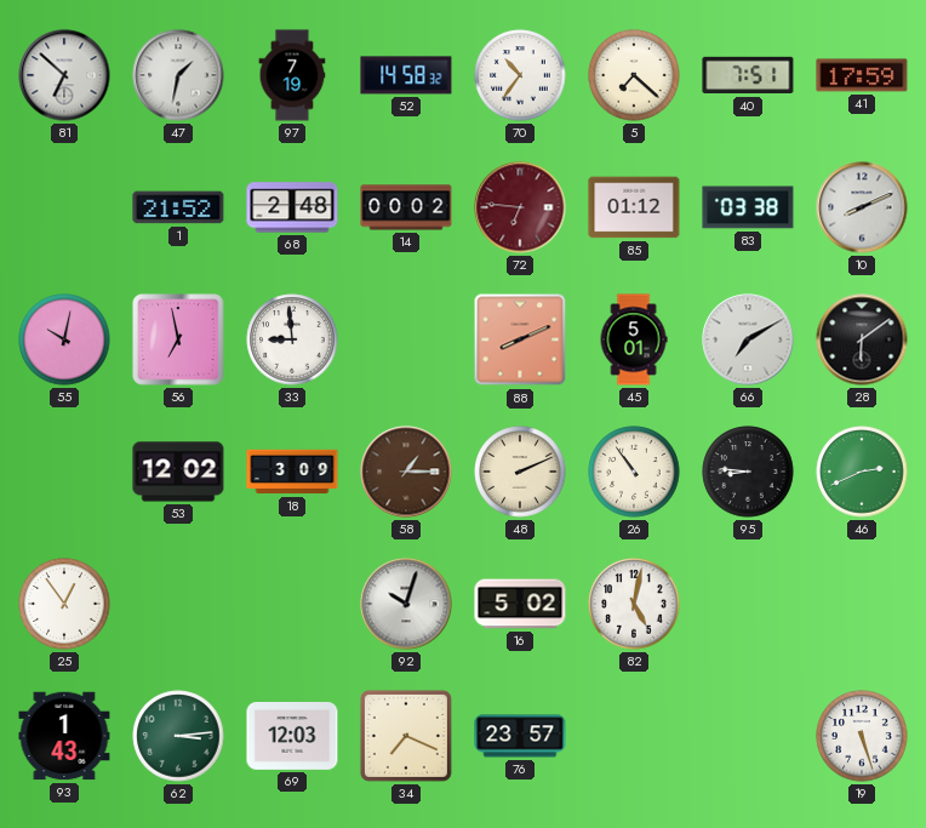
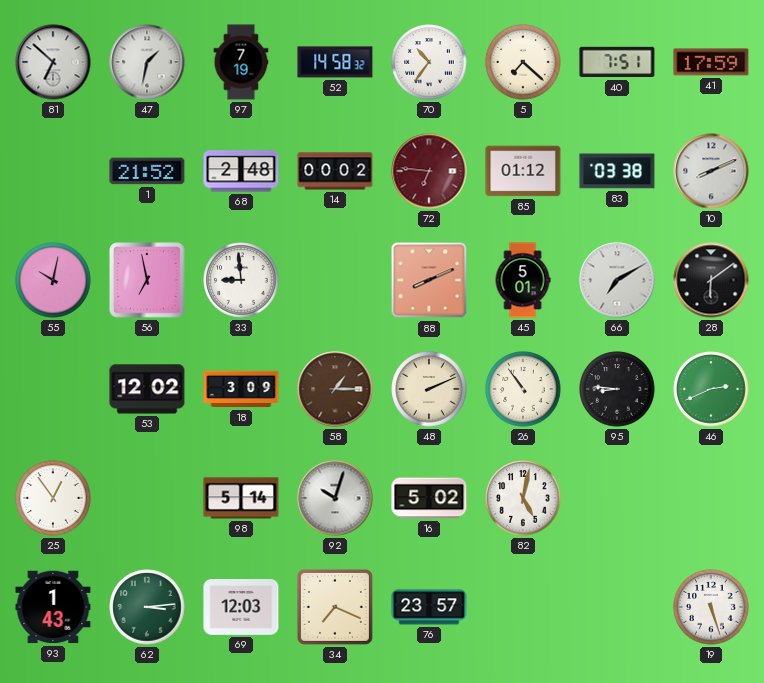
98: none -> 5:14 (241, 498)
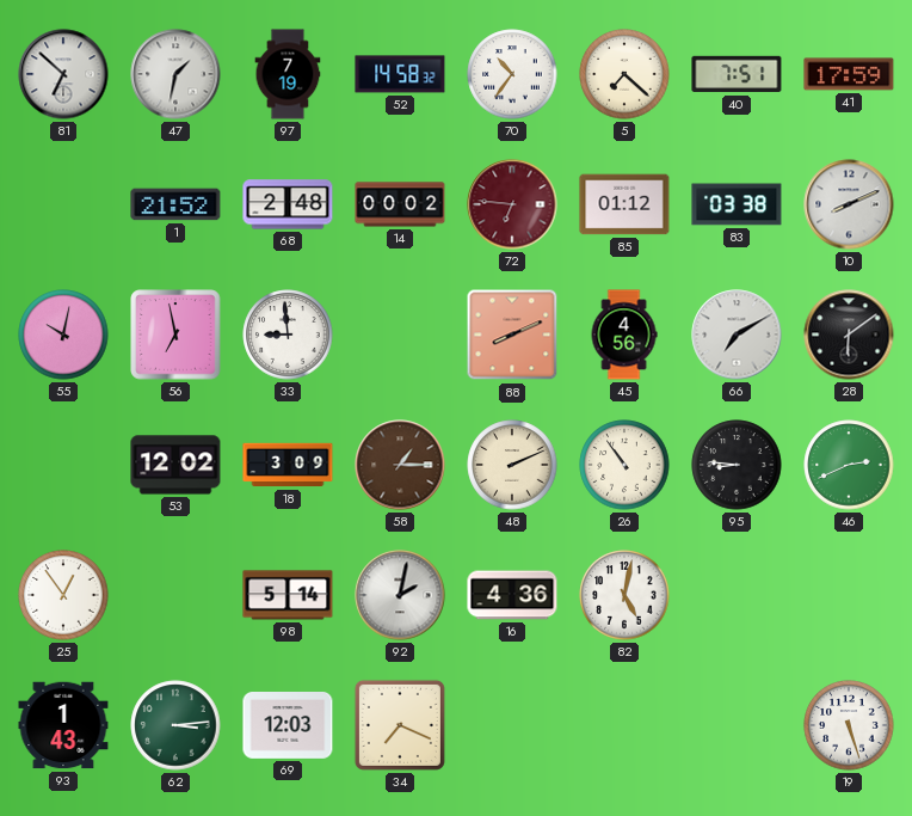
45: 5:01 -> 4:56 (624, 335)
92: 10:03 -> 2:02 (400, 595)
16: 5:02 -> 4:36 (512, 595)
76: 23:57 -> none (429, 607)
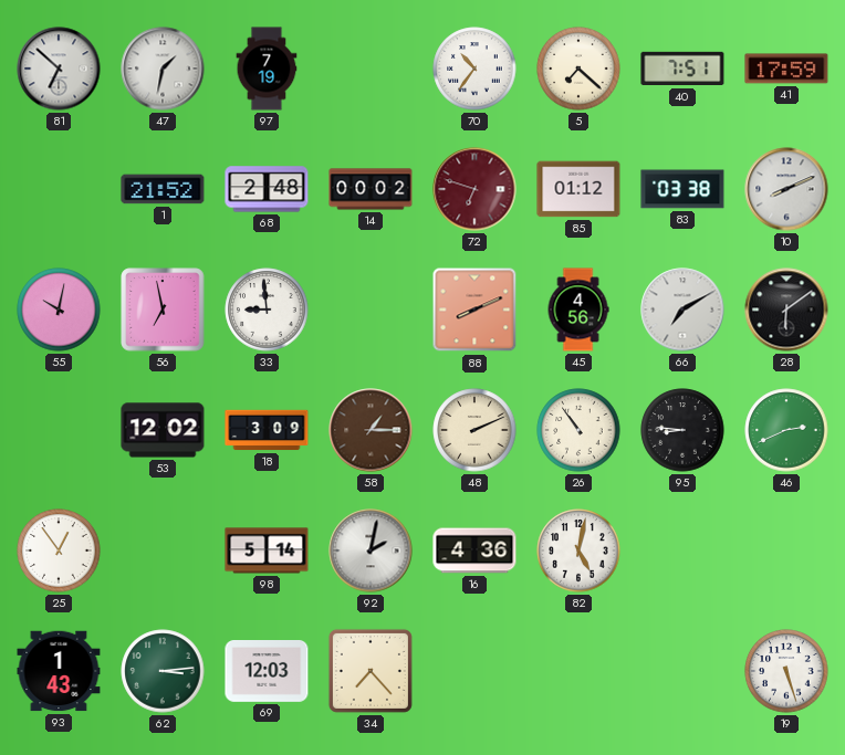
52: 14:58 -> none (400, 74)
72: 6:46 -> 6:48 (474, 189)
34: 7:19 -> 7:23 (371, 671)
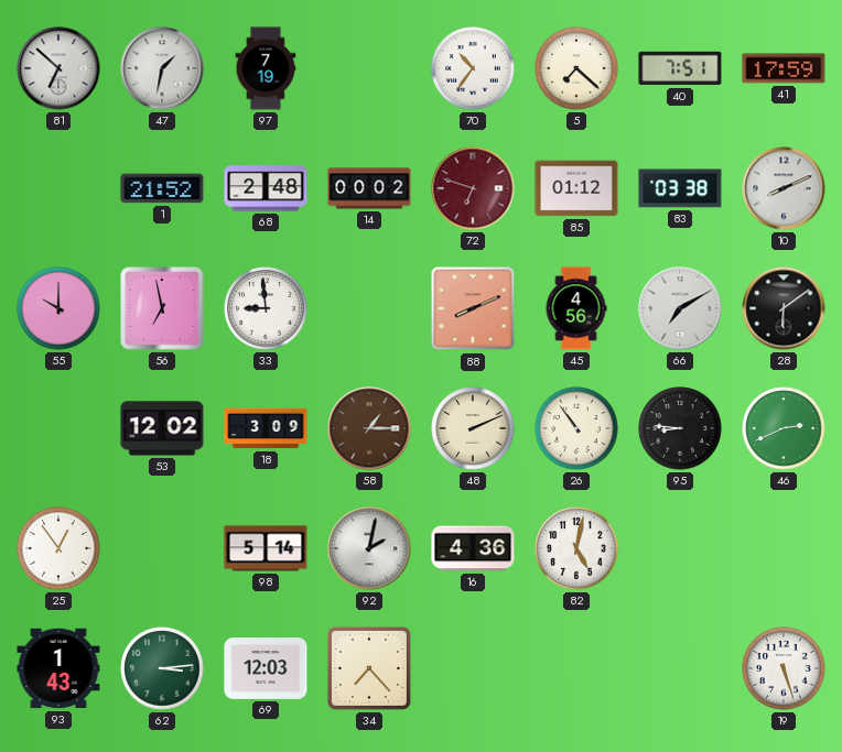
55: 10:02 -> 10:00 (58, 308)
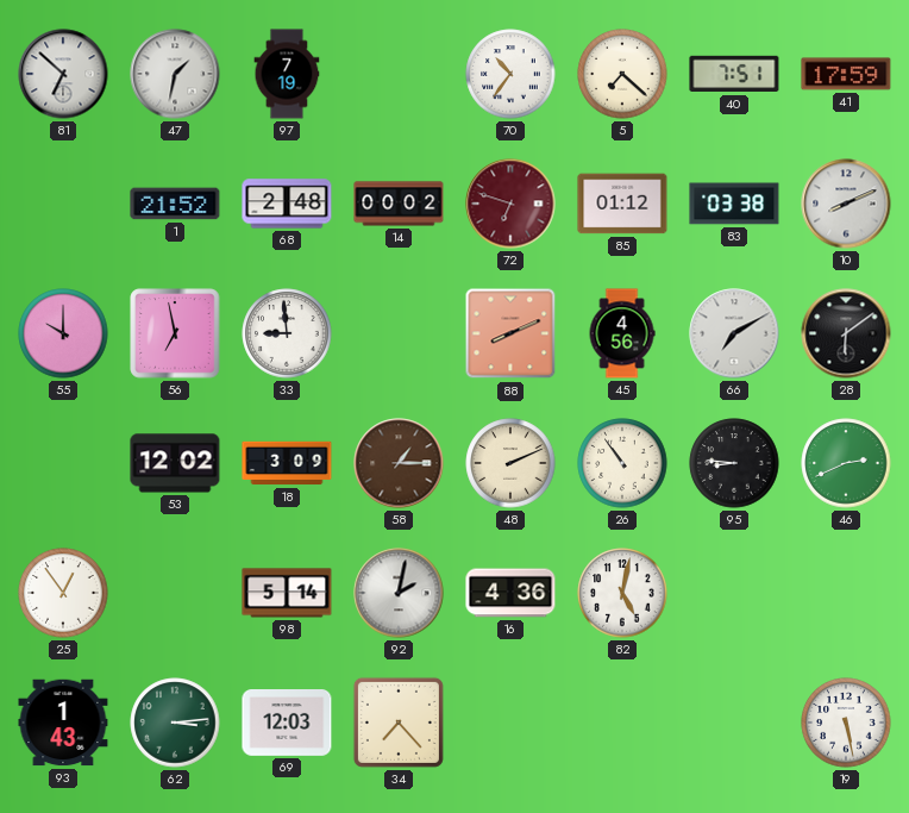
19: 5:27 -> 5:28 (846, 723)
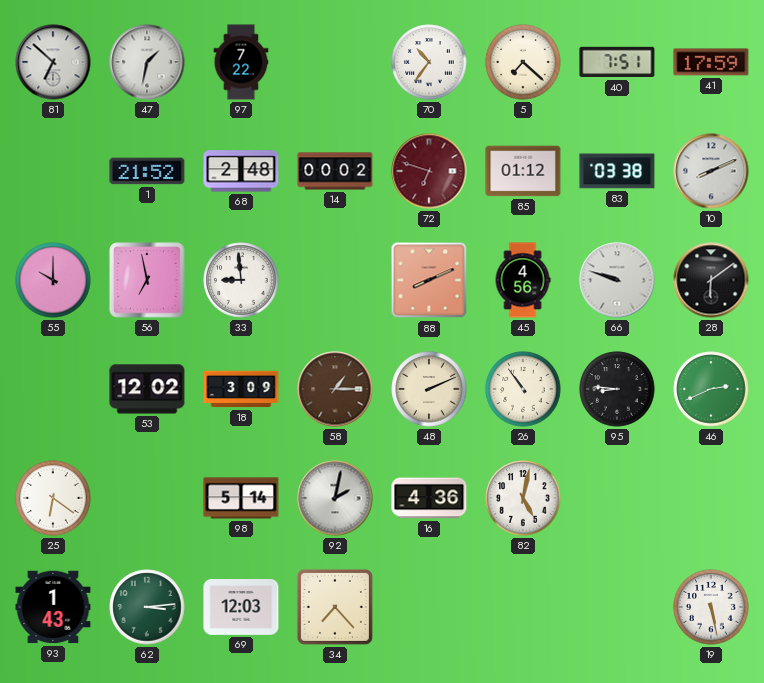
97: 7:19 -> 7:22 (241, 62)
66: 7:10 -> 9:48 (617, 280)
25: 12:54 -> 6:21 (53, 498)
